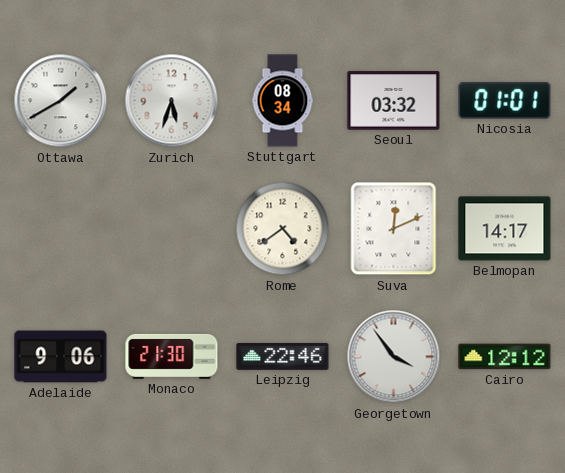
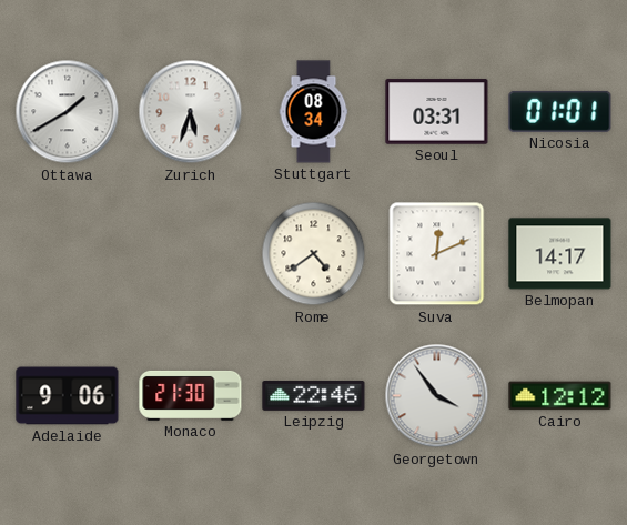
Seoul: 03:32 -> 03:31 (437, 112)
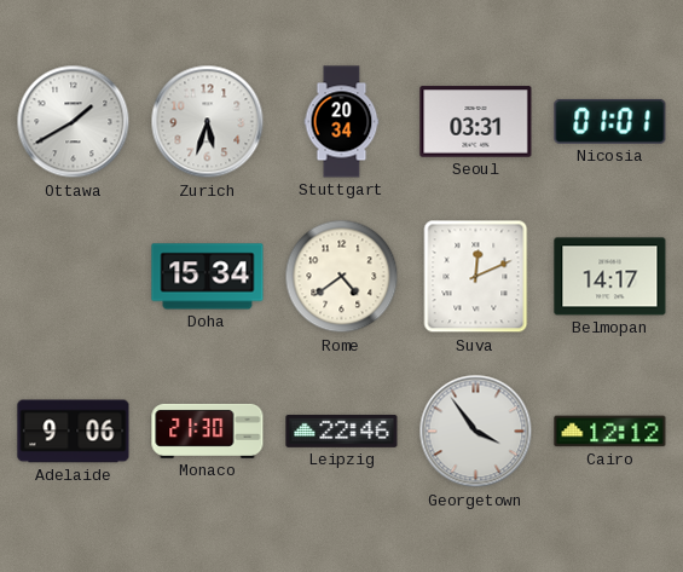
Stuttgart: 08:34 -> 20:34 (342, 122)
Doha: none -> 15:34 (208, 277)
